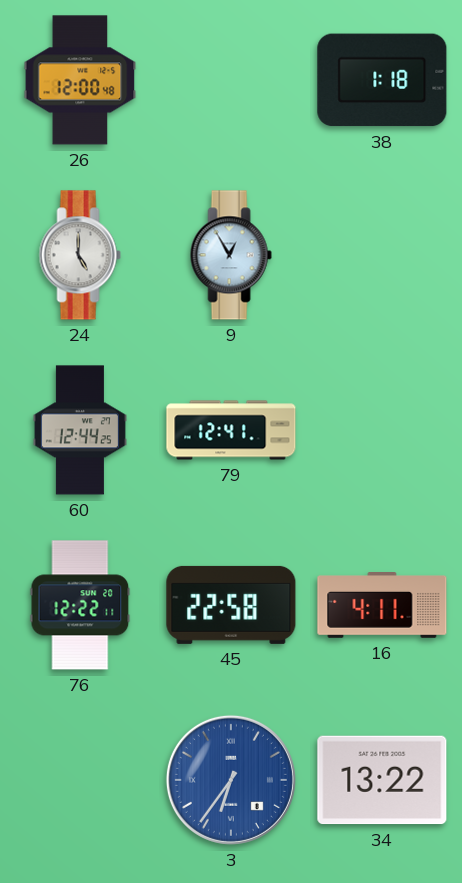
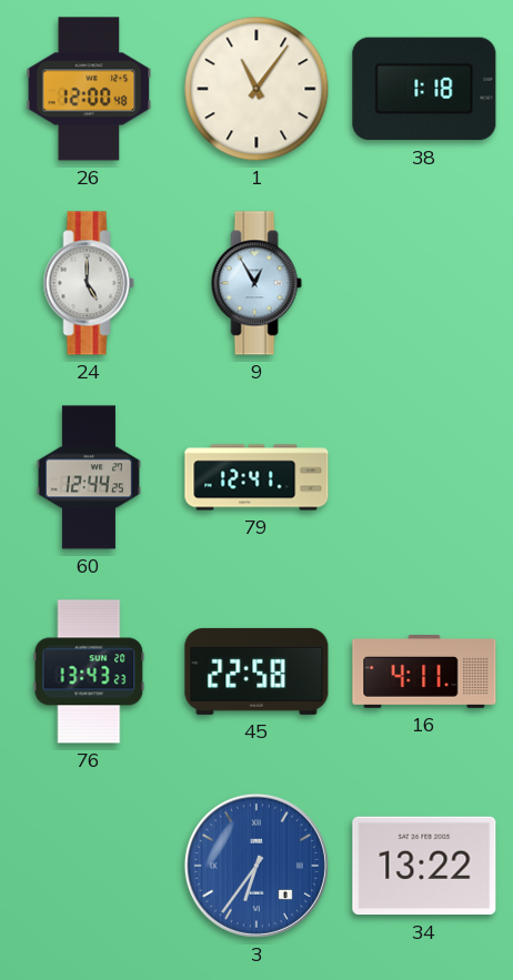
1: none -> 11:06 (256, 89)
76: 12:22 -> 13:43 (89, 671)
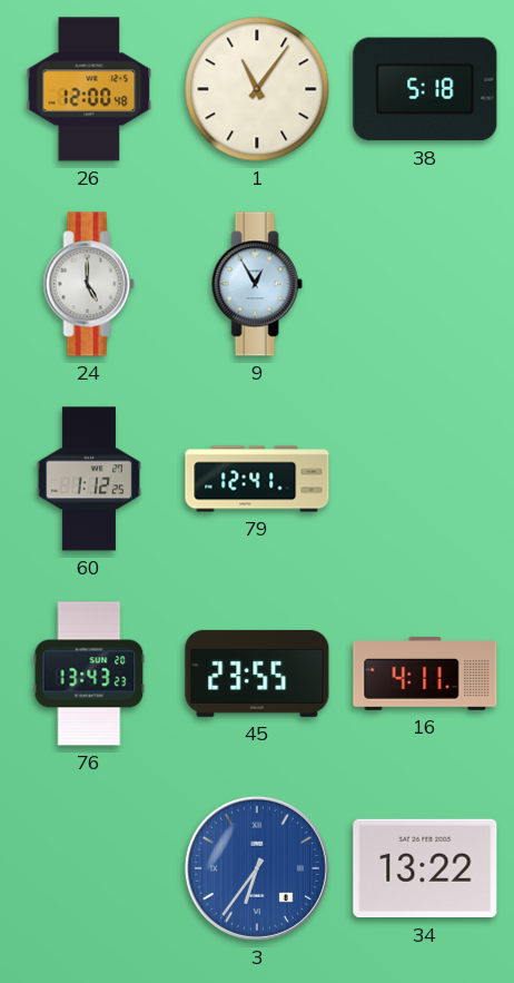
38: 1:18 -> 5:18 (425, 89)
60: 12:44 -> 1:12 (89, 479)
45: 22:58 -> 23:55 (257, 674)
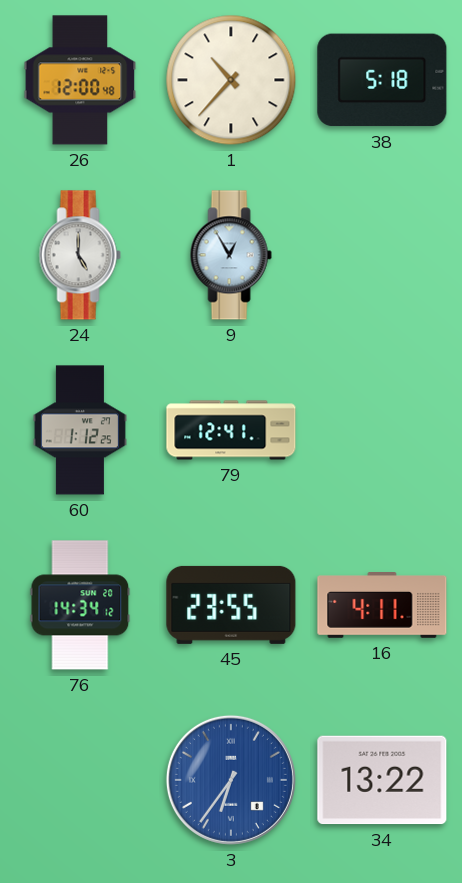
1: 11:06 -> 10:37 (231, 80)
76: 13:43 -> 14:34 (80, 605)
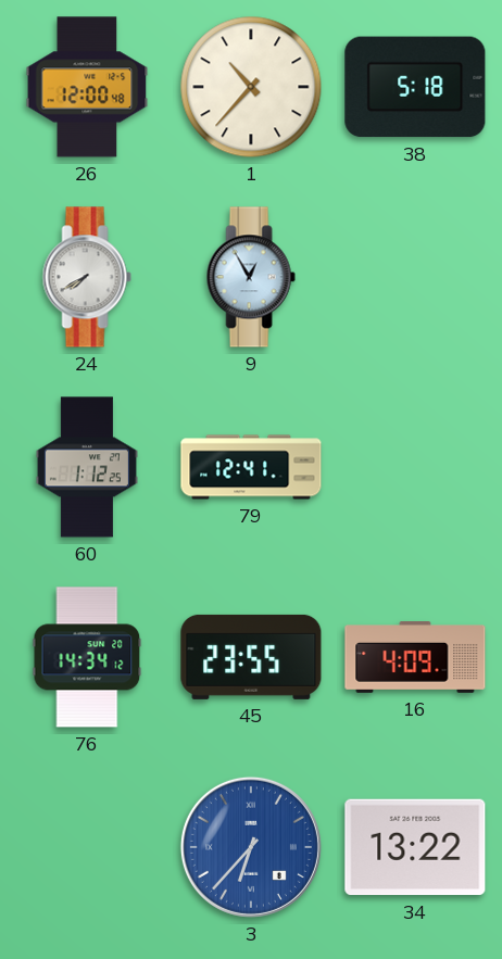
24: 5:00 -> 7:40 (87, 277)
16: 4:11 -> 4:09 (415, 658)
3: 6:36 -> 6:37 (251, 847)
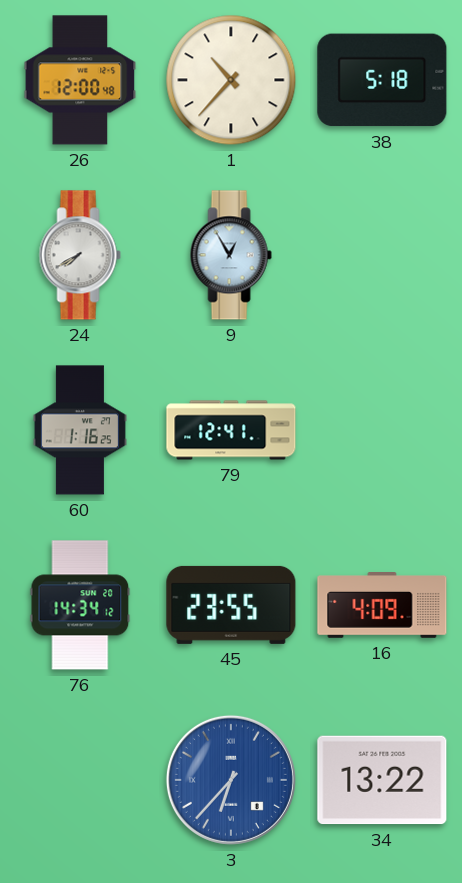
60: 1:12 -> 1:16 (80, 430)
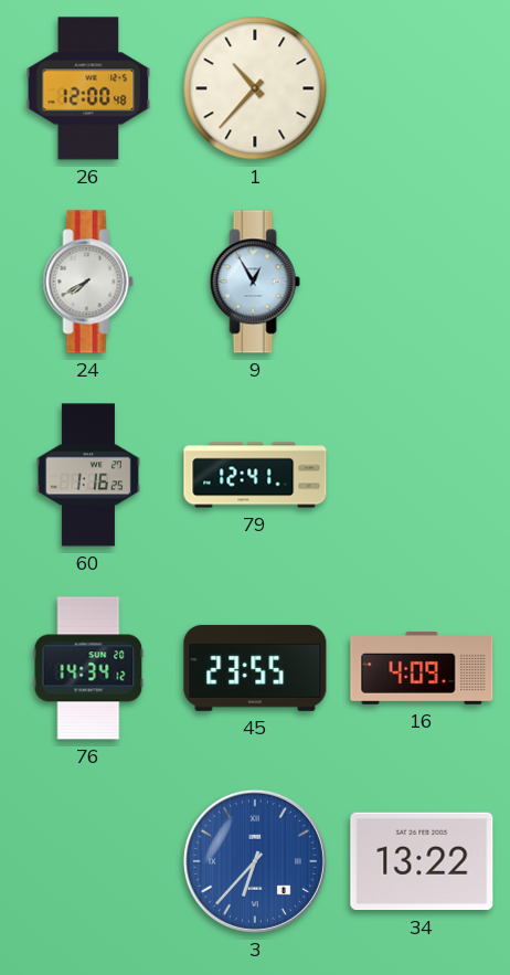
38: 5:18 -> none (382, 80)
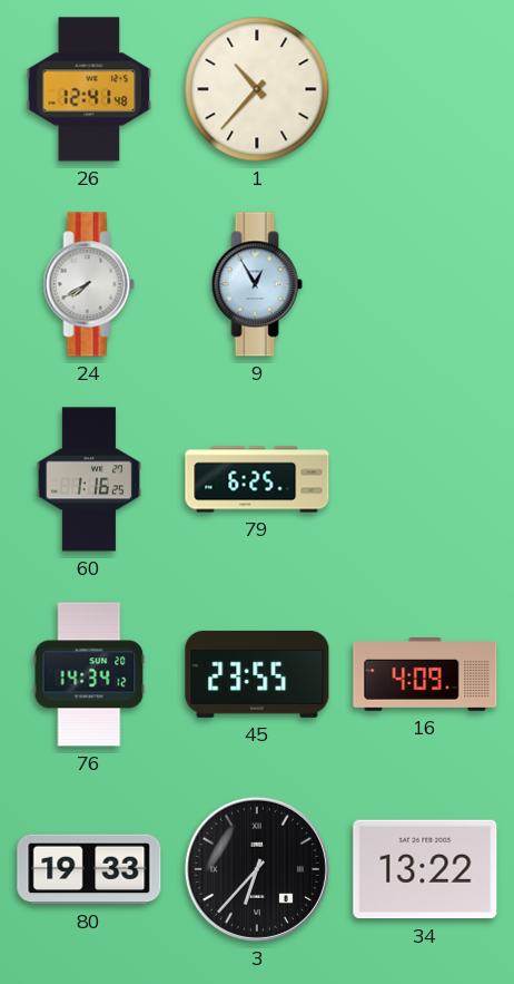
26: 12:00 -> 12:41 (89, 89)
79: 12:41 -> 6:25 (257, 479)
80: none -> 19:33 (89, 869)
3 dial: blue -> black (257, 869)
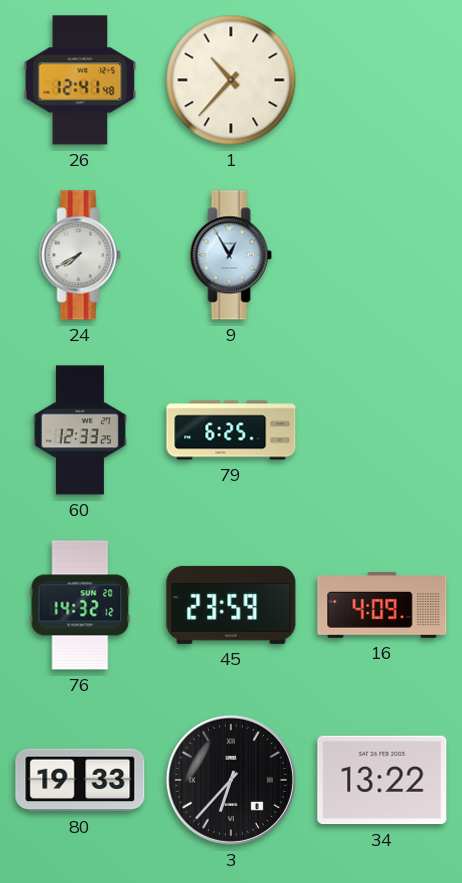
60: 1:16 -> 12:33 (80, 430)
76: 14:34 -> 14:32 (80, 605)
45: 23:55 -> 23:59 (231, 605)
